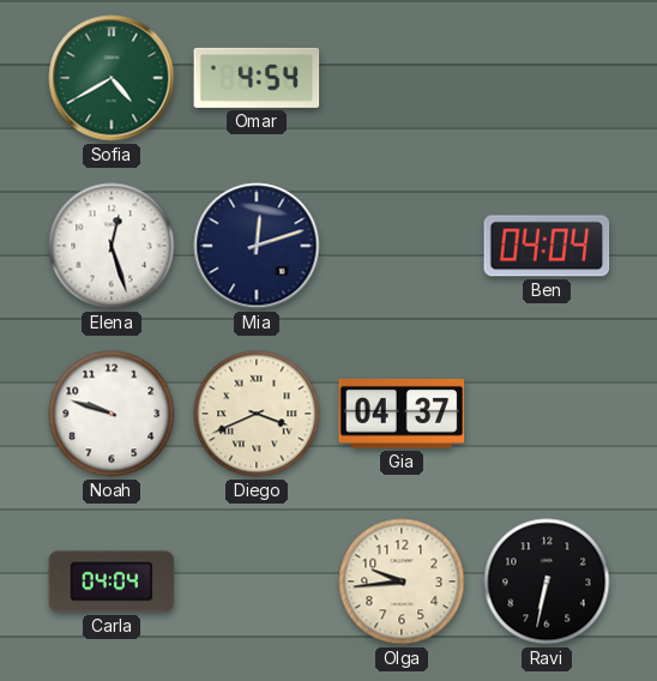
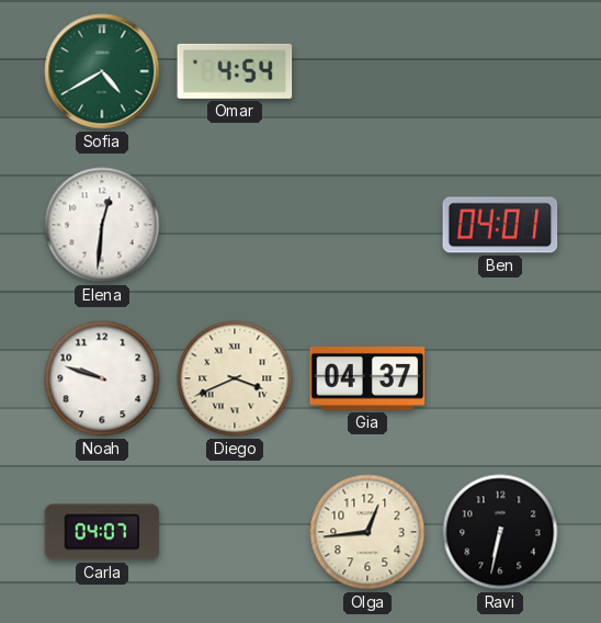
Elena: 12:27 -> 12:31 (102, 225)
Mia: 12:12 -> none (257, 246)
Ben: 04:04 -> 04:01 (500, 225)
Carla: 04:04 -> 04:07 (102, 532)
Olga: 9:44 -> 12:44 (367, 532)
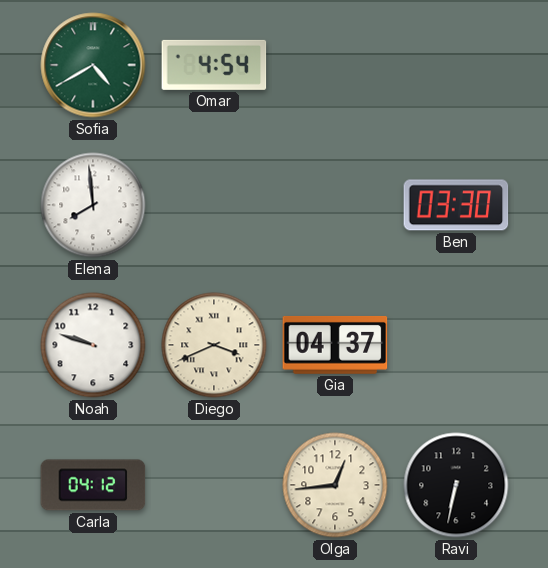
Elena: 12:31 -> 7:59 (93, 205)
Ben: 04:01 -> 03:30 (456, 205)
Carla: 04:07 -> 04:12 (93, 485)
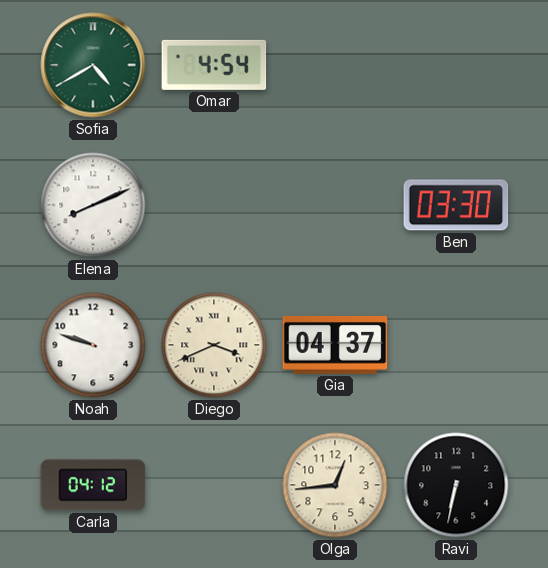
Elena: 7:59 -> 8:11 (93, 205)
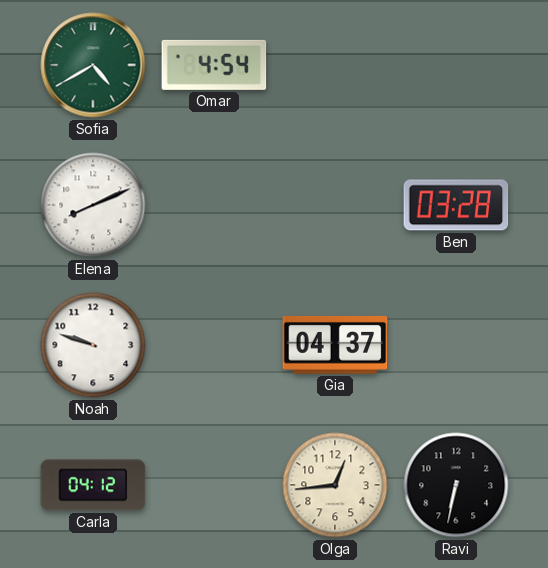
Ben: 03:30 -> 03:28 (456, 205)
Diego: 3:41 -> none (214, 345)
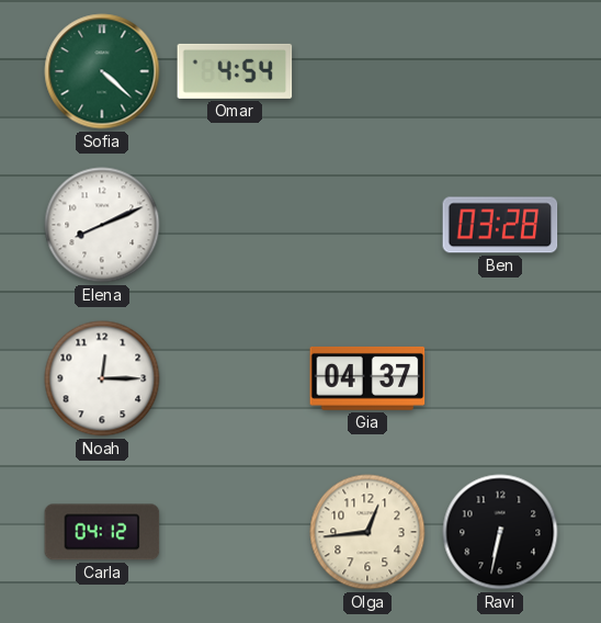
Sofia: 4:40 -> 4:22 (102, 71)
Noah: 9:48 -> 12:15 (102, 378)
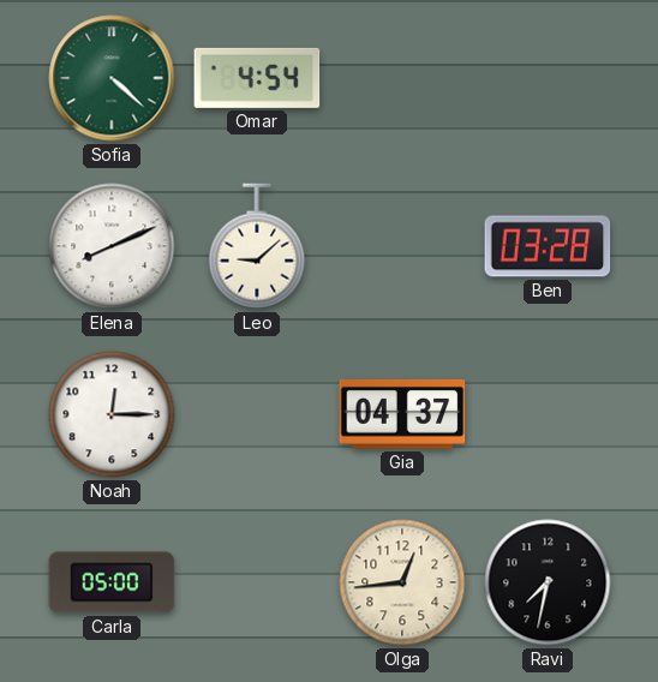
Leo: none -> 9:08 (257, 246)
Carla: 04:12 -> 05:00 (112, 582)
Ravi: 6:32 -> 7:32 (548, 582)
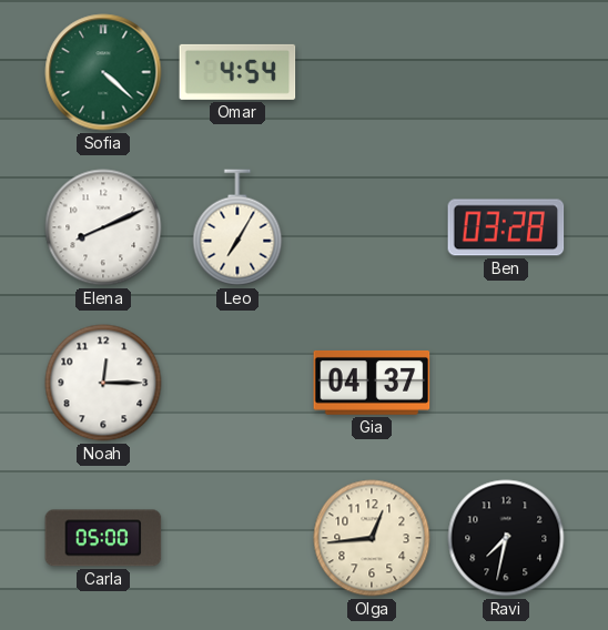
Leo: 9:08 -> 7:05 (237, 227)
